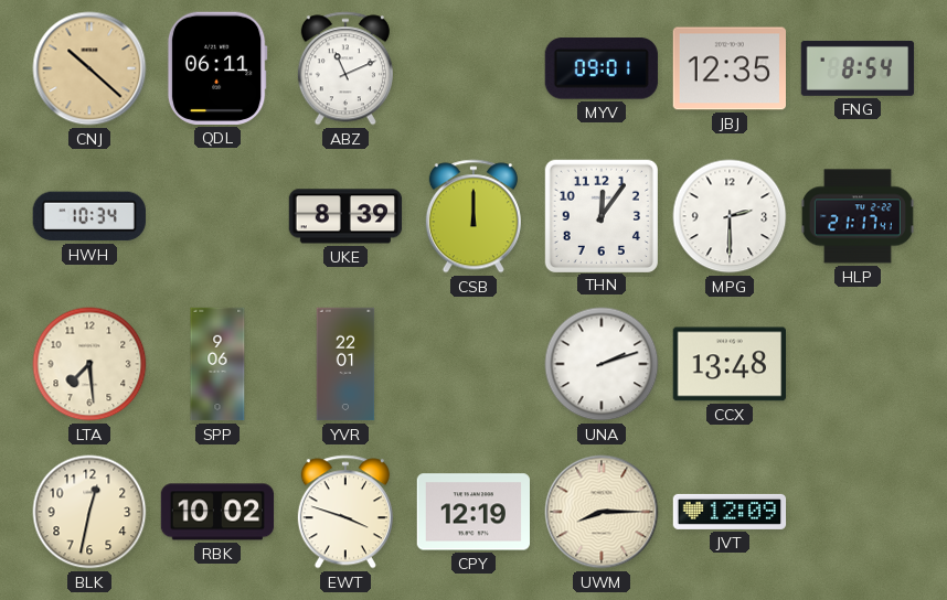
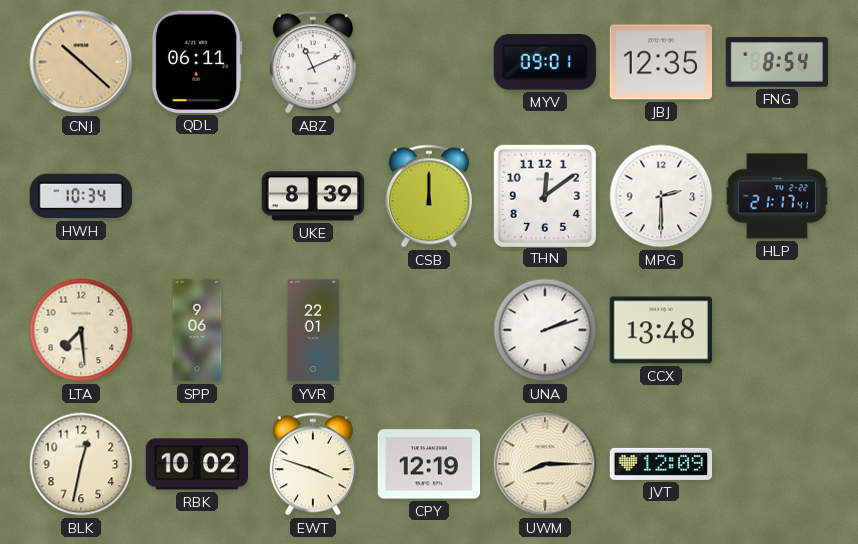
THN: 12:06 -> 12:09 (544, 195)
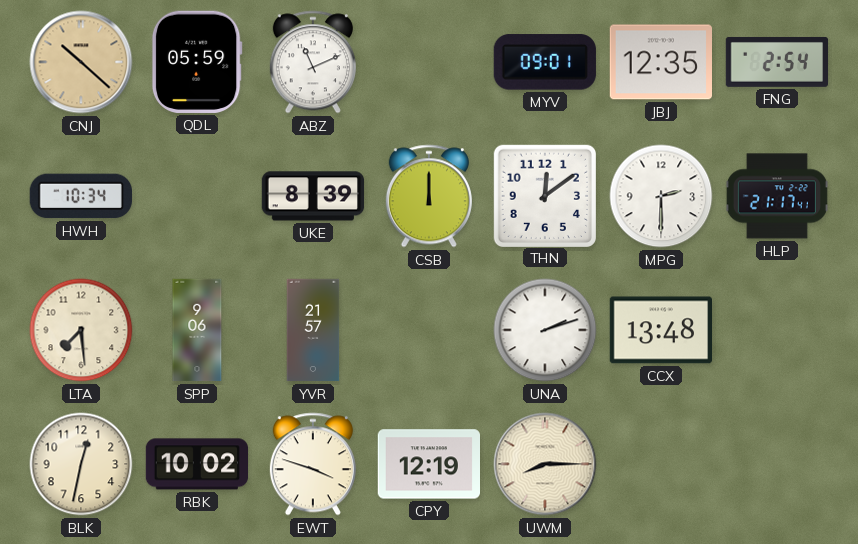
QDL: 06:11 -> 05:59 (197, 62)
FNG: 8:54 -> 2:54 (777, 62)
YVR: 22:01 -> 21:57 (313, 330)
JVT: 12:09 -> none (661, 464)
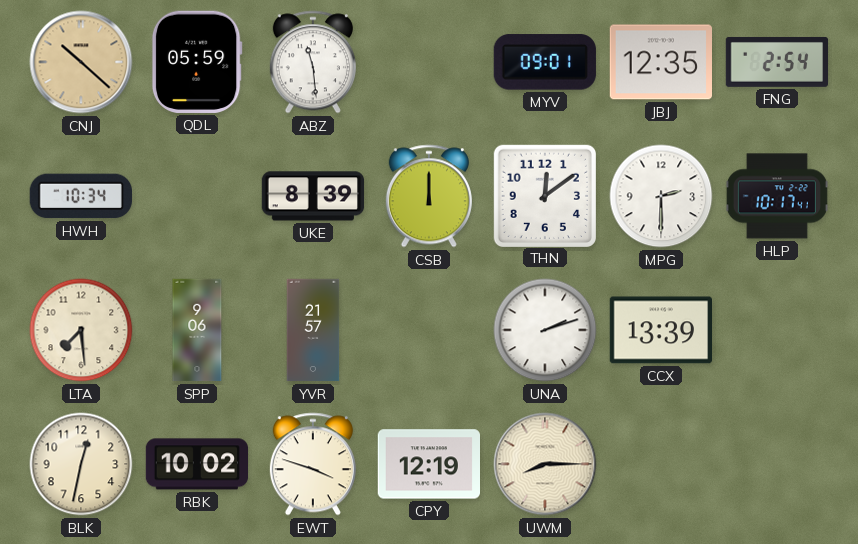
ABZ: 11:11 -> 11:29 (313, 62)
HLP: 21:17 -> 10:17 (777, 196)
CCX: 13:48 -> 13:39 (660, 330)
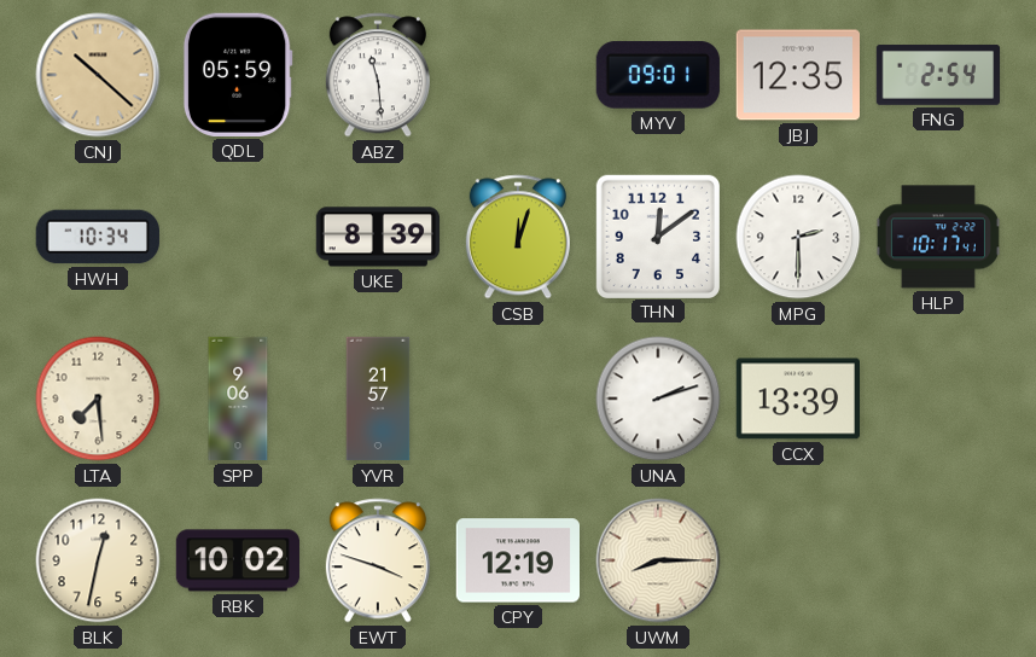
CSB: 12:00 -> 12:03 (518, 237)
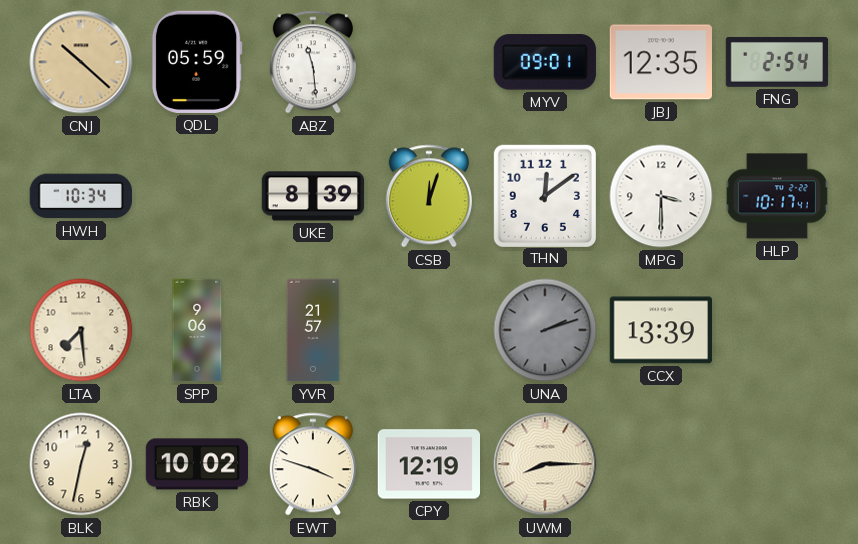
MPG: 2:30 -> 3:30 (661, 196)
UNA dial: white -> grey (545, 330)
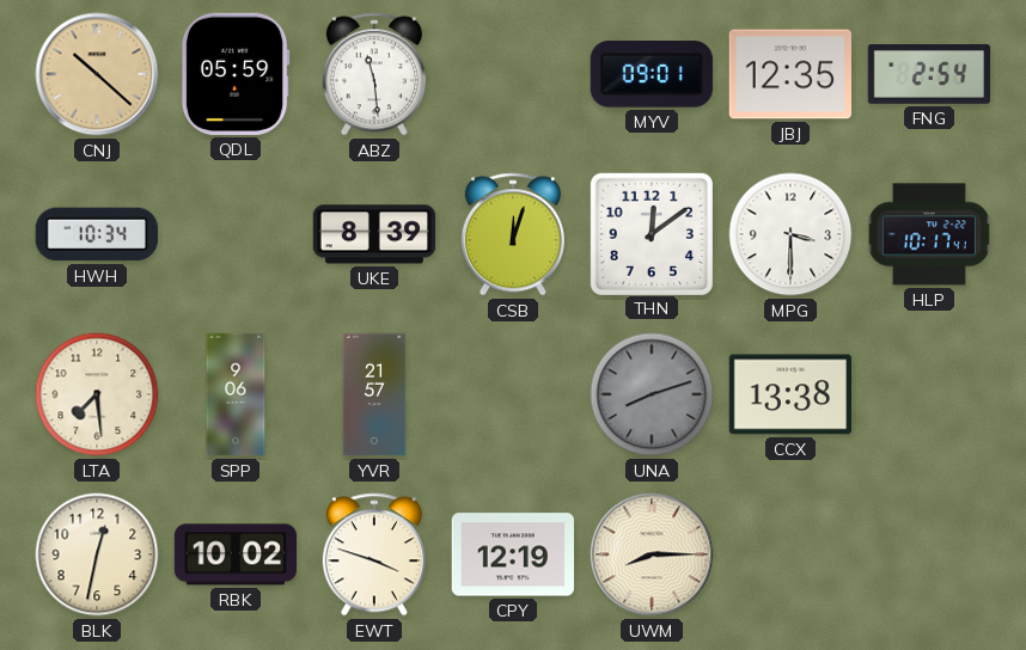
UNA: 2:12 -> 8:12 (652, 394)
CCX: 13:39 -> 13:38 (789, 394)
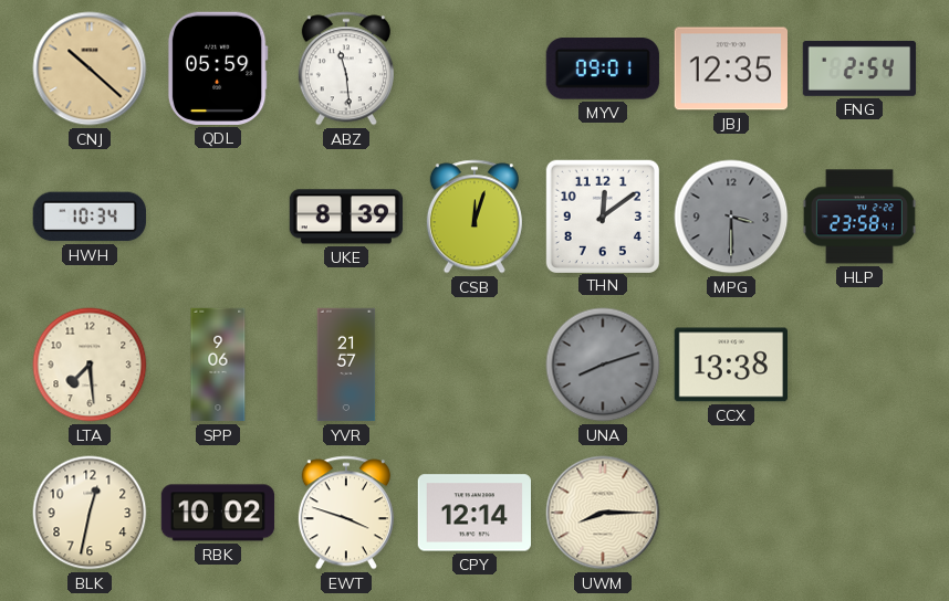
MPG dial: white -> grey (731, 217)
HLP: 10:17 -> 23:58 (859, 217)
CPY: 12:19 -> 12:14 (473, 513)
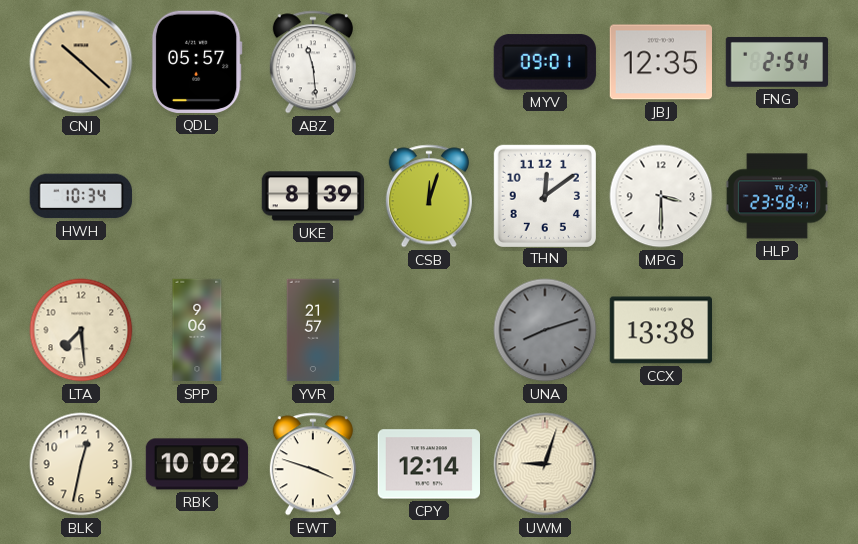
QDL: 05:59 -> 05:57 (197, 62)
MPG dial: grey -> white (661, 196)
UWM: 8:15 -> 9:03 (545, 464)
